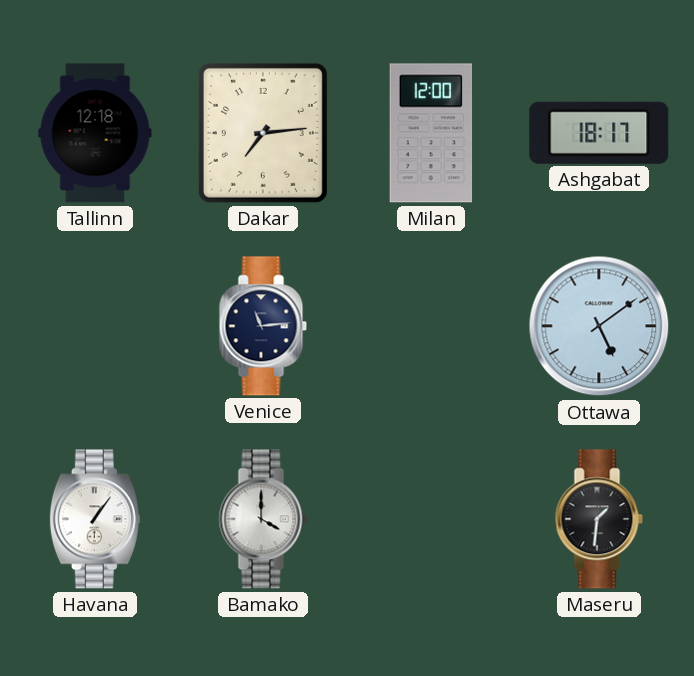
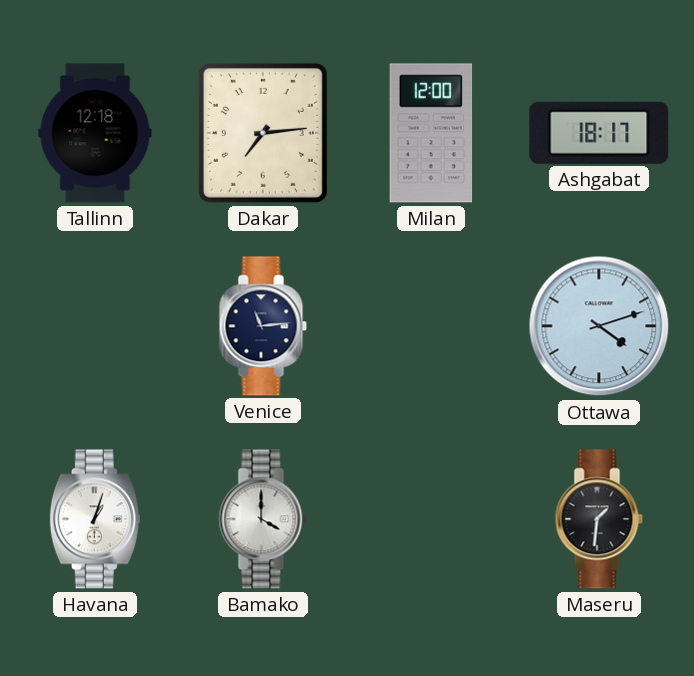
Ottawa: 5:09 -> 4:12 (599, 326)
Havana: 1:06 -> 1:03 (95, 519)
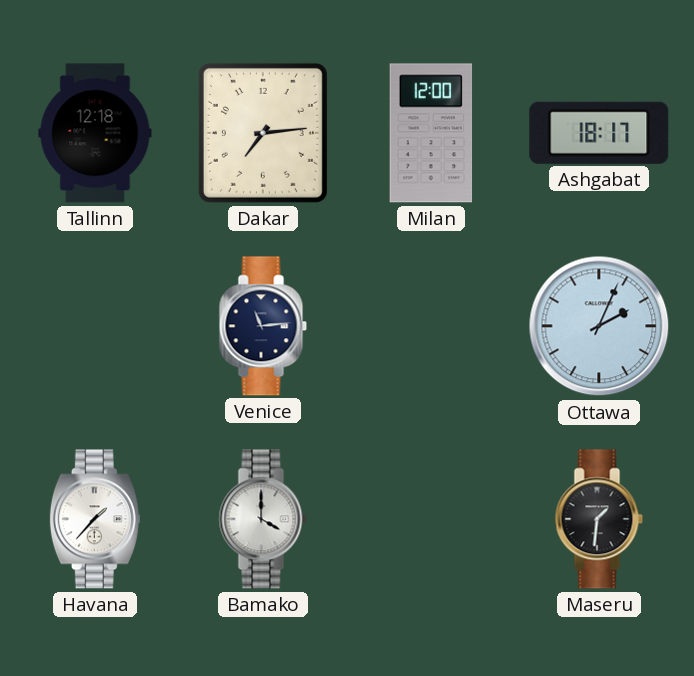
Ottawa: 4:12 -> 2:04 (599, 326)
Havana: 1:03 -> 1:37 (95, 519)
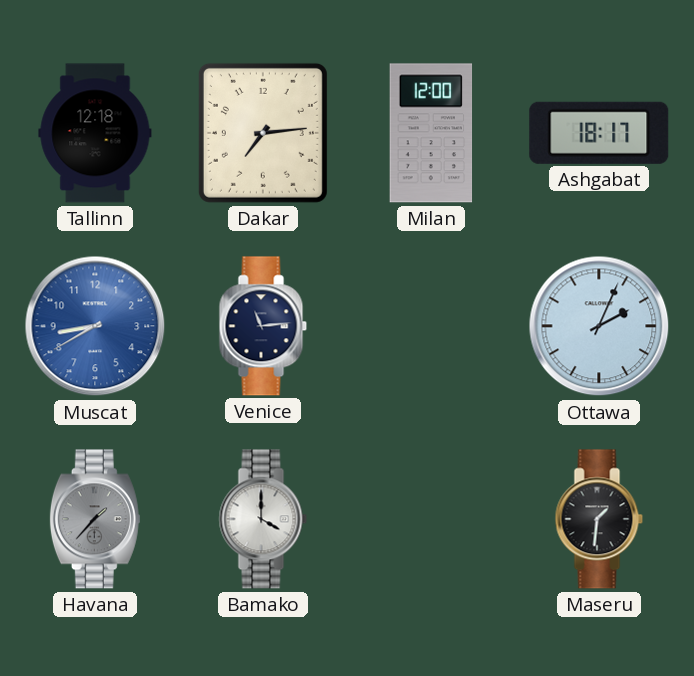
Muscat: none -> 8:40 (95, 326)
Havana dial: white -> grey (95, 519)
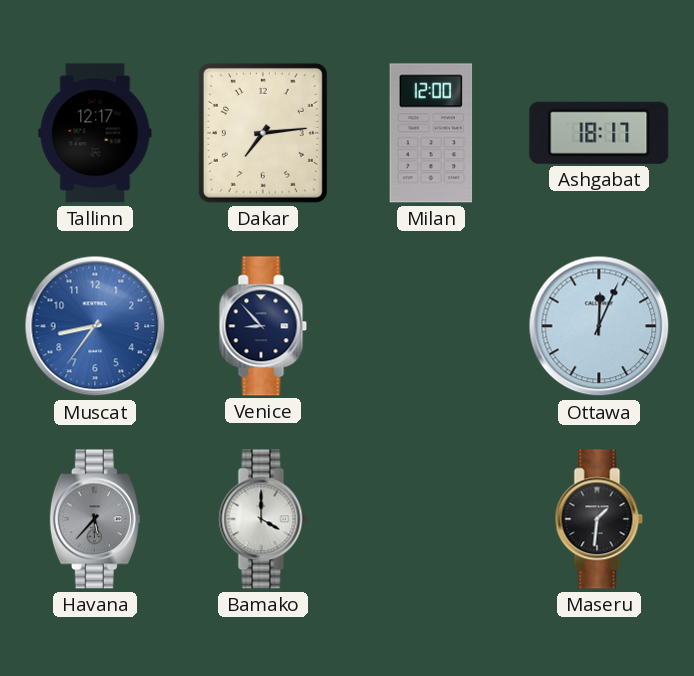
Tallinn: 12:18 -> 12:17 (95, 133)
Muscat: 8:40 -> 8:36 (95, 326)
Venice: 11:14 -> 8:53 (263, 326)
Ottawa: 2:04 -> 12:04 (599, 326)
Havana: 1:37 -> 5:37 (95, 519)
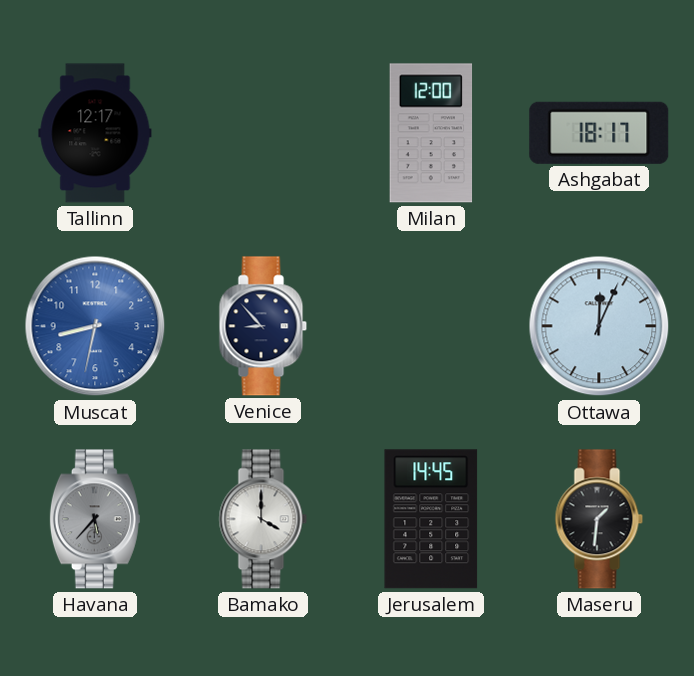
Dakar: 7:14 -> none (263, 133)
Muscat: 8:36 -> 8:32 (95, 326)
Jerusalem: none -> 14:45 (431, 519)
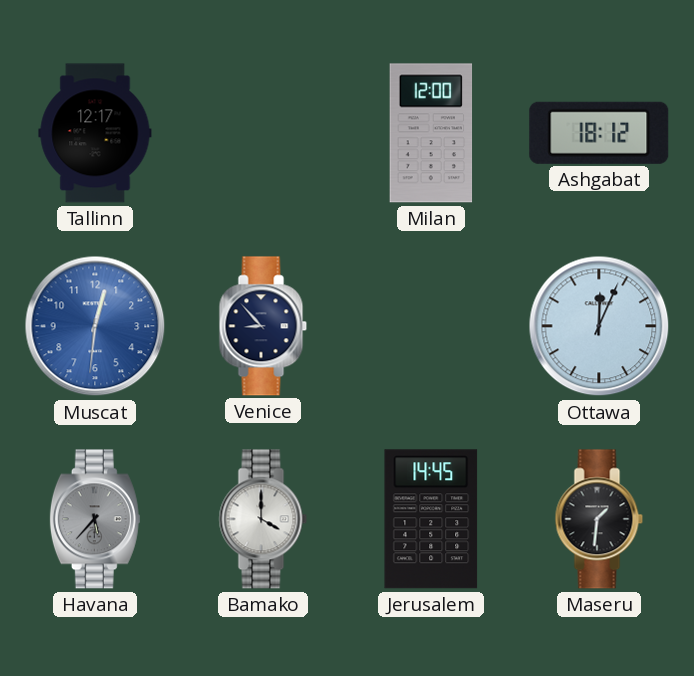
Ashgabat: 18:17 -> 18:12 (599, 133)
Muscat: 8:32 -> 12:31 (95, 326)
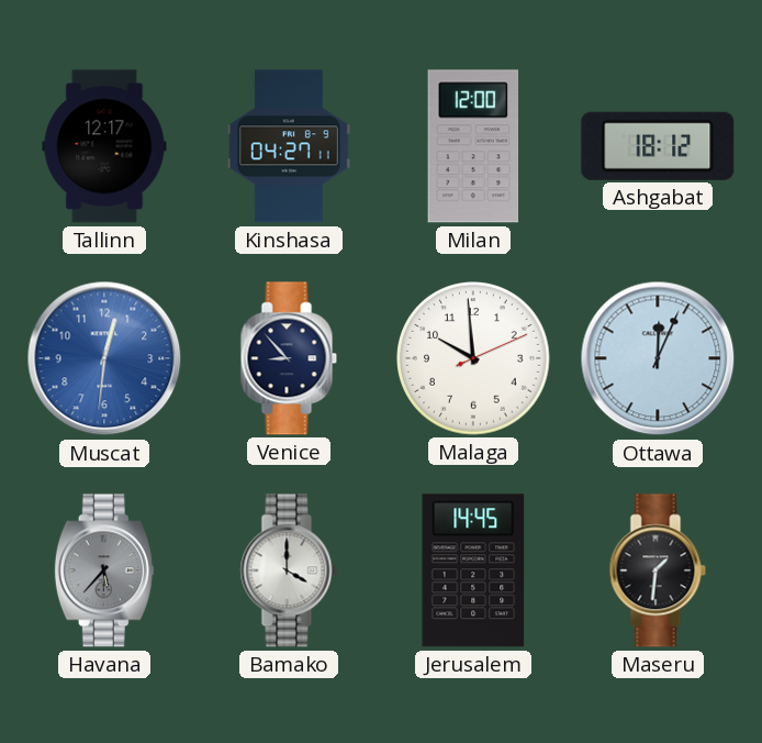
Kinshasa: none -> 04:27 (290, 146)
Malaga: none -> 9:59 (473, 358)
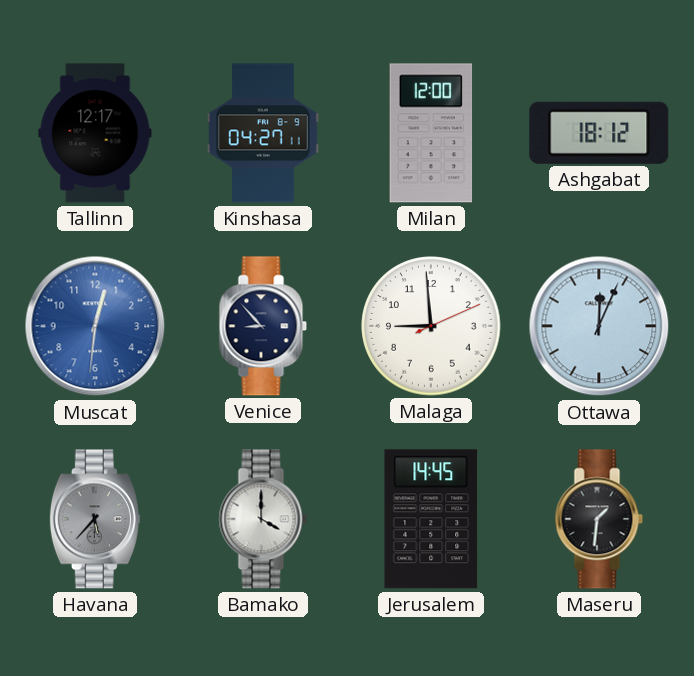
Malaga: 9:59 -> 8:59 (431, 326)
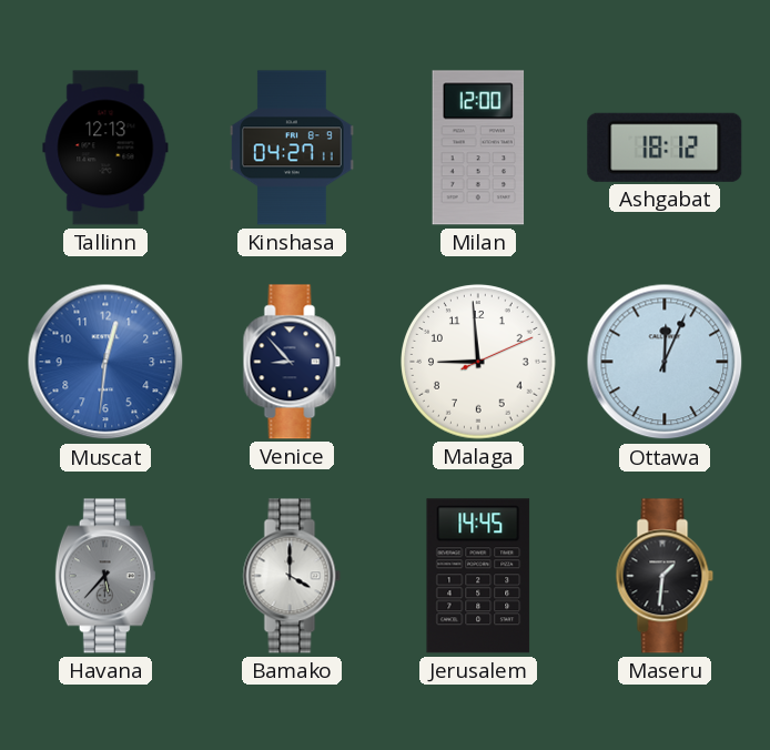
Tallinn: 12:17 -> 12:13 (105, 148)
